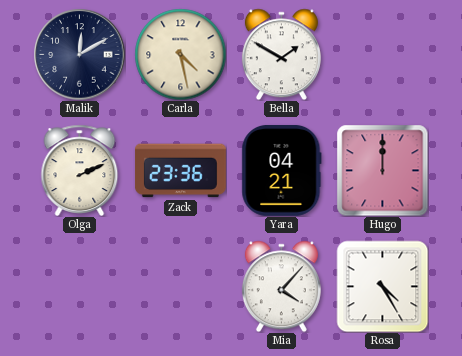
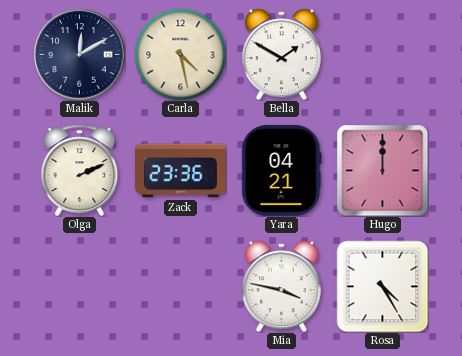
Mia: 4:07 -> 3:47 (281, 286)
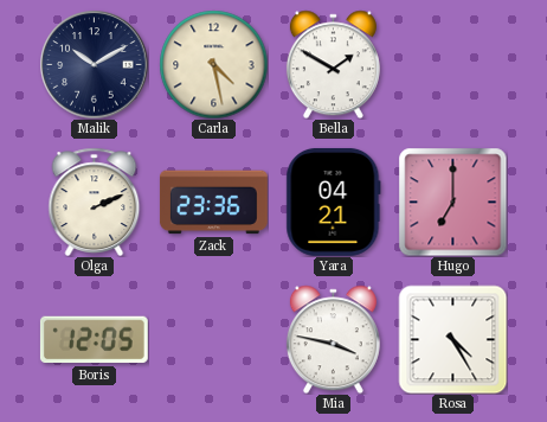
Malik: 12:10 -> 10:10 (94, 64)
Hugo: 12:00 -> 7:00 (452, 202)
Boris: none -> 12:05 (94, 340)
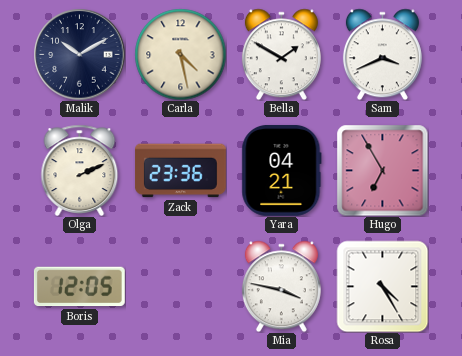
Sam: none -> 3:41 (382, 54)
Hugo: 7:00 -> 6:55 (382, 170)
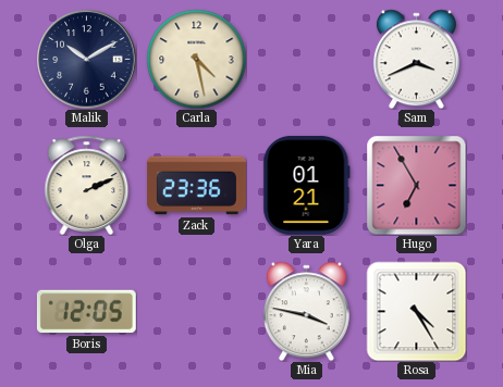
Bella: 1:50 -> none (281, 54)
Yara: 04:21 -> 01:21 (307, 185)
